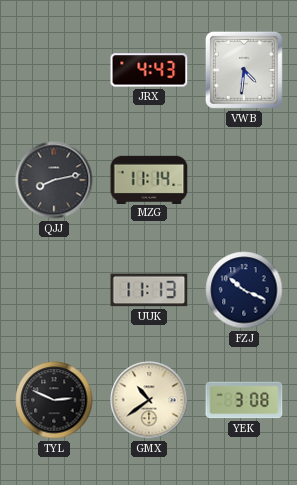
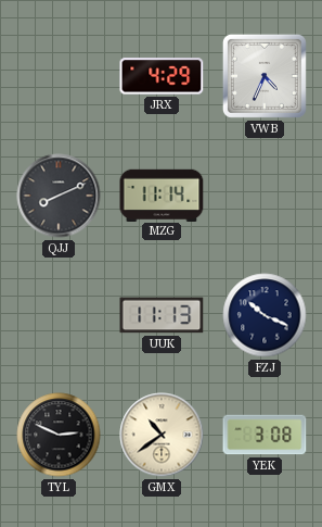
JRX: 4:43 -> 4:29 (162, 76)
VWB: 4:31 -> 4:34 (265, 76)
QJJ: 8:13 -> 8:11 (59, 196)
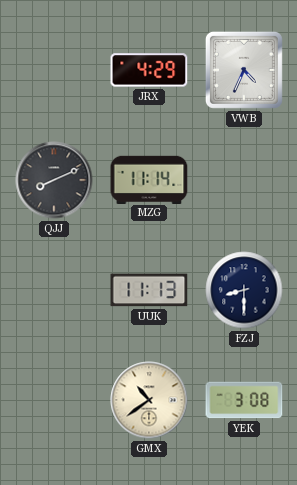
FZJ: 10:19 -> 8:30 (244, 290)
TYL: 2:49 -> none (59, 435)
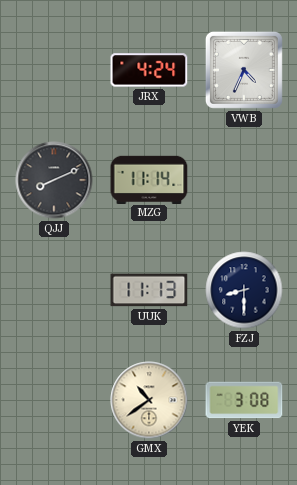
JRX: 4:29 -> 4:24 (149, 70)
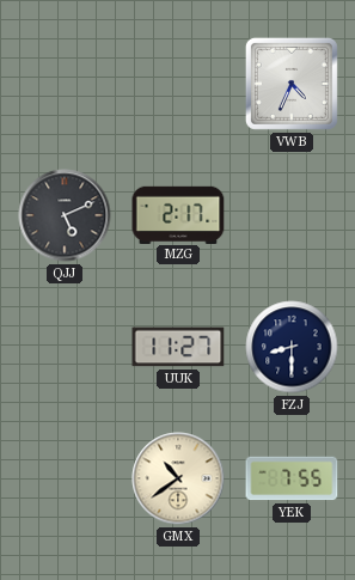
JRX: 4:24 -> none (149, 70)
QJJ: 8:11 -> 5:11 (65, 215)
MZG: 11:14 -> 2:17 (178, 214)
UUK: 11:13 -> 11:27 (178, 347)
YEK: 3:08 -> 7:55 (292, 478)
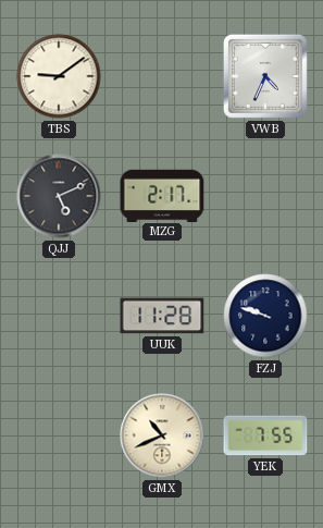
TBS: none -> 9:09 (59, 76)
UUK: 11:27 -> 11:28 (162, 316)
FZJ: 8:30 -> 9:48 (265, 316)
GMX: 10:39 -> 10:41 (162, 435)
